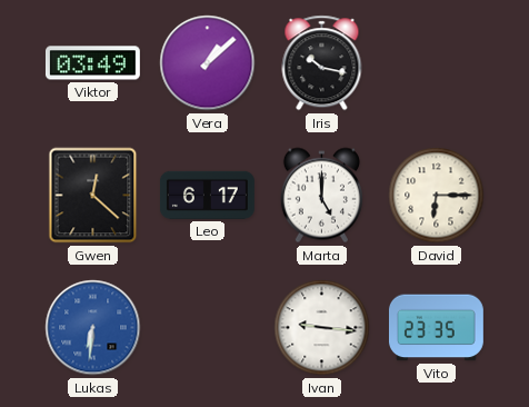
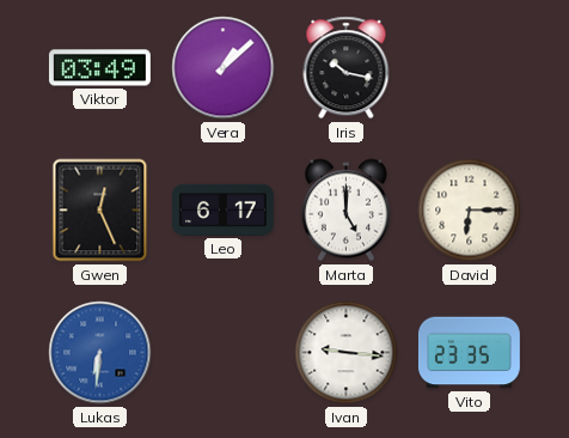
Gwen: 12:22 -> 12:26 (100, 211)
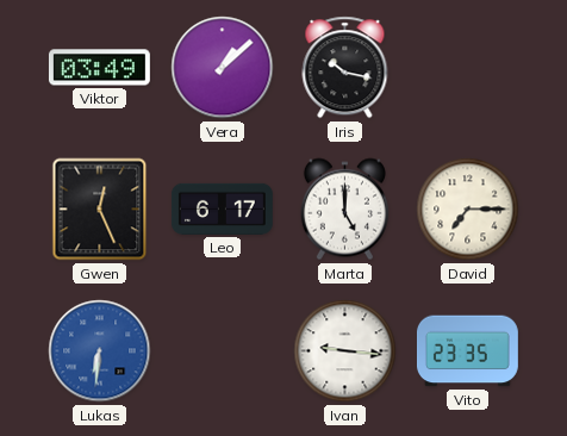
David: 6:15 -> 7:15 (468, 210)
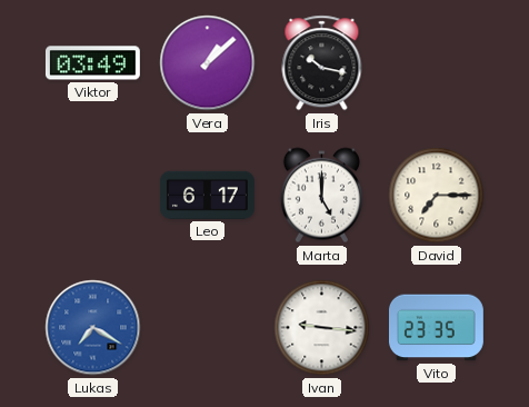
Gwen: 12:26 -> none (100, 210)
Lukas: 6:31 -> 7:20 (93, 328)
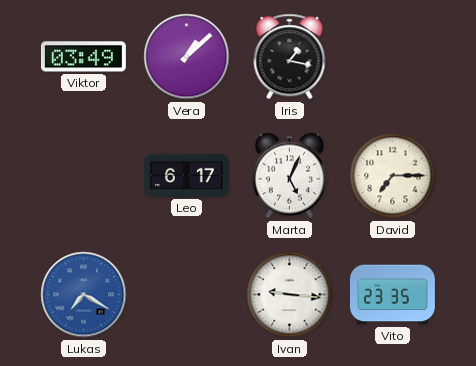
Iris: 10:17 -> 1:17 (290, 57)
Marta: 5:00 -> 5:04 (289, 176)
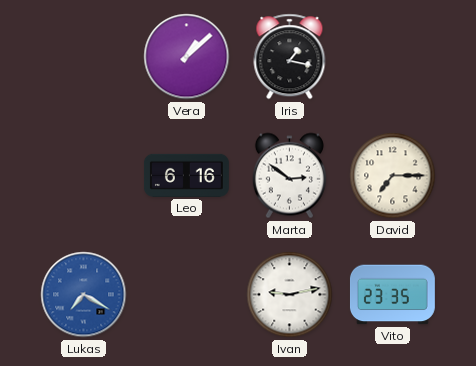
Viktor: 03:49 -> none (83, 57)
Leo: 6:17 -> 6:16 (186, 175)
Marta: 5:04 -> 2:51 (289, 176)
Ivan: 9:16 -> 9:13 (290, 295)
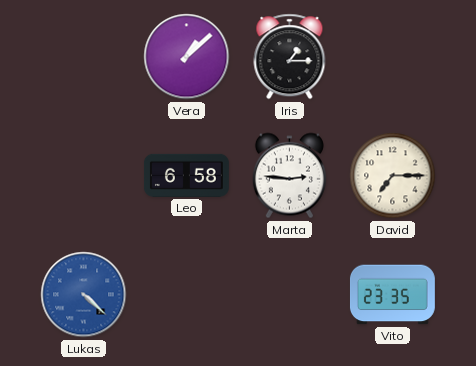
Iris: 1:17 -> 1:15 (290, 57)
Leo: 6:16 -> 6:58 (186, 175)
Marta: 2:51 -> 2:46 (289, 176)
Lukas: 7:20 -> 4:22 (84, 295)
Ivan: 9:13 -> none (290, 295)
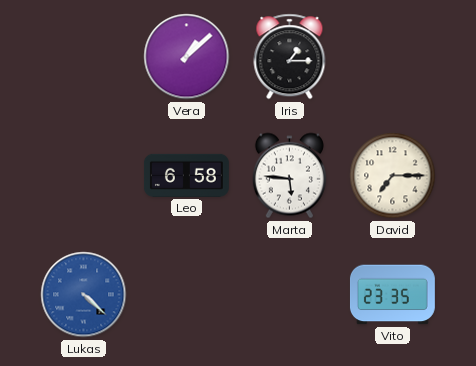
Marta: 2:46 -> 5:46 (289, 176)
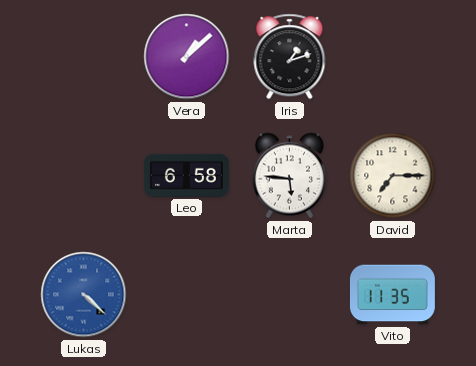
Iris: 1:15 -> 1:12 (290, 57)
Vito: 23:35 -> 11:35 (392, 295)
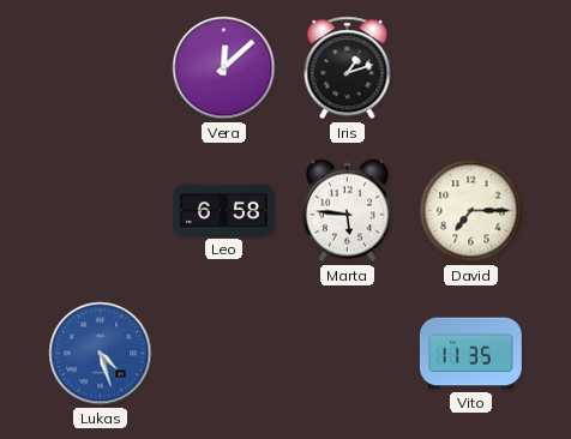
Vera: 1:08 -> 12:08 (224, 68)
Lukas: 4:22 -> 4:27 (101, 354)
